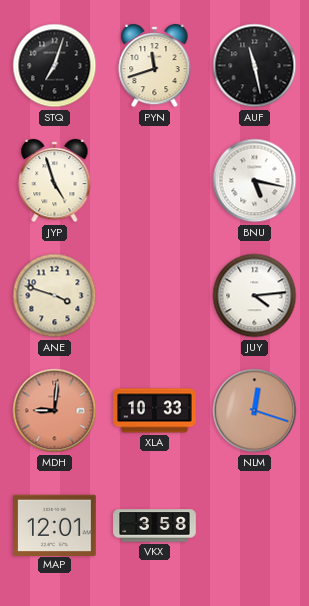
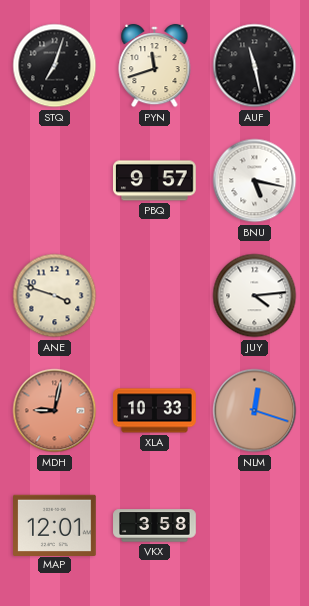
JYP: 4:57 -> none (55, 181)
PBQ: none -> 9:57 (155, 181)
MDH: 9:01 -> 9:02 (55, 411)
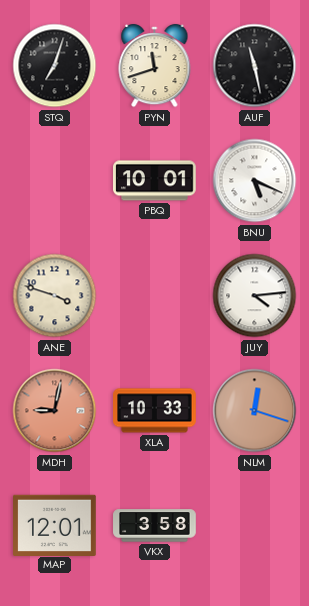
PBQ: 9:57 -> 10:01 (155, 181)
BNU: 5:17 -> 5:19 (255, 181)
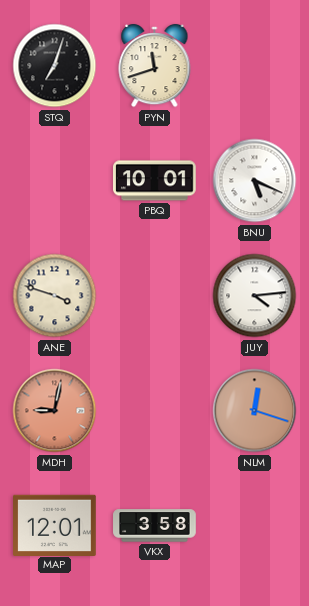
AUF: 11:28 -> none (255, 66)
XLA: 10:33 -> none (155, 411)
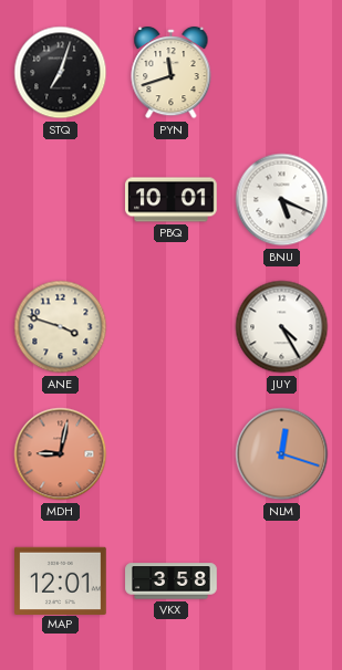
JUY: 4:14 -> 4:25 (282, 327)
